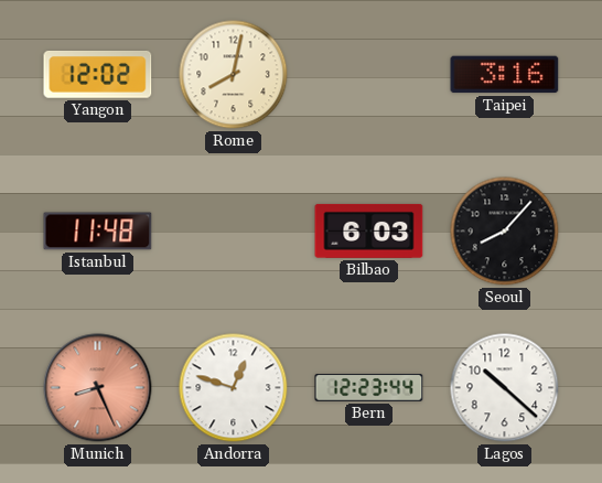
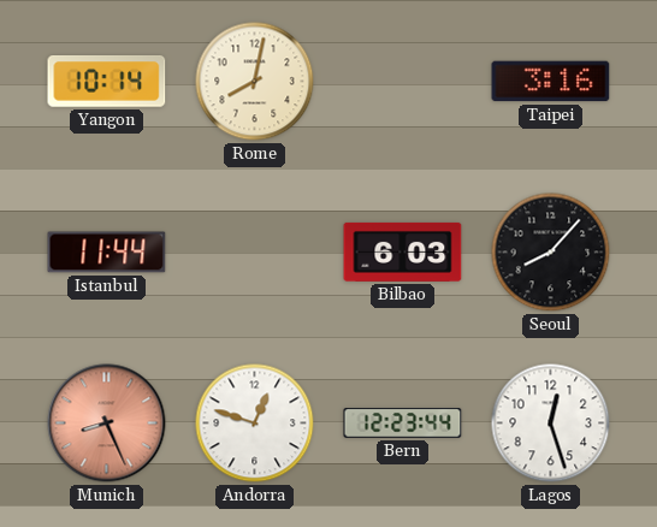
Yangon: 12:02 -> 10:14 (107, 82)
Istanbul: 11:48 -> 11:44 (107, 253)
Lagos: 10:22 -> 12:27 (551, 424)
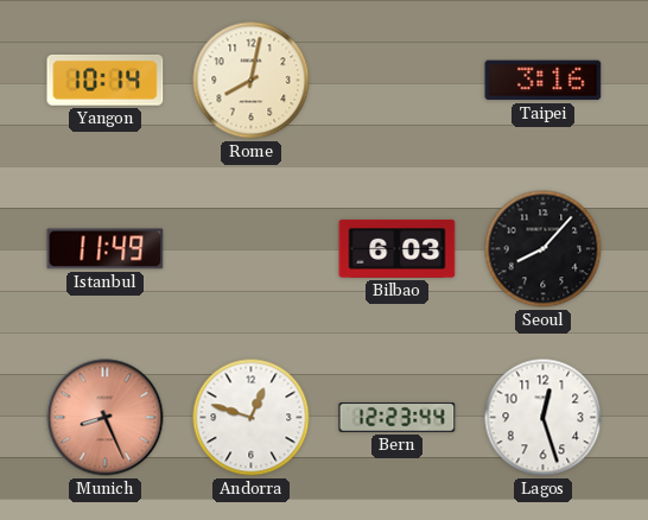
Istanbul: 11:44 -> 11:49 (106, 249)
